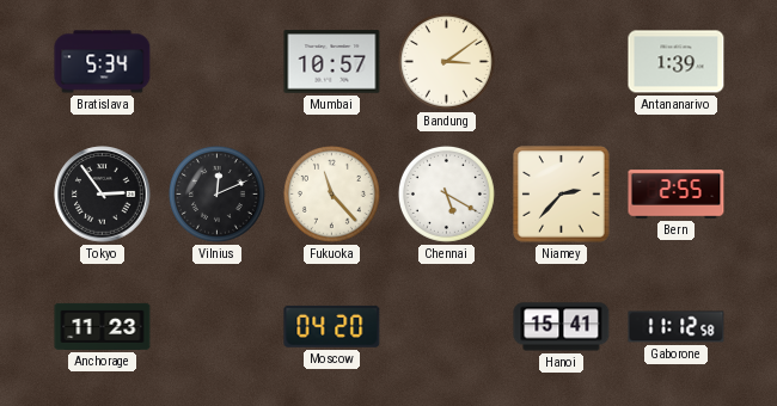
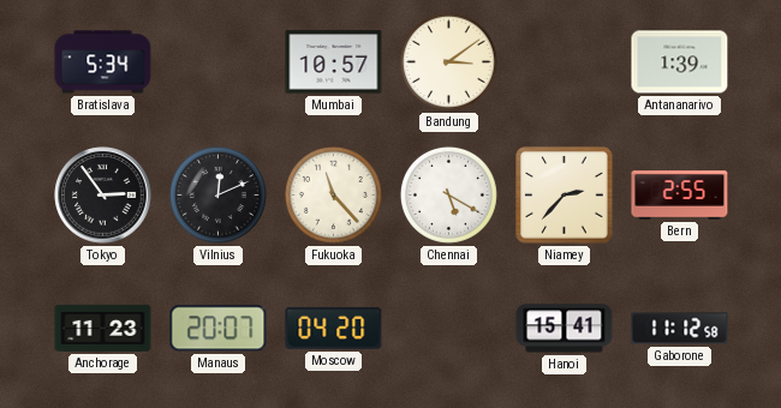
Manaus: none -> 20:07 (219, 329)
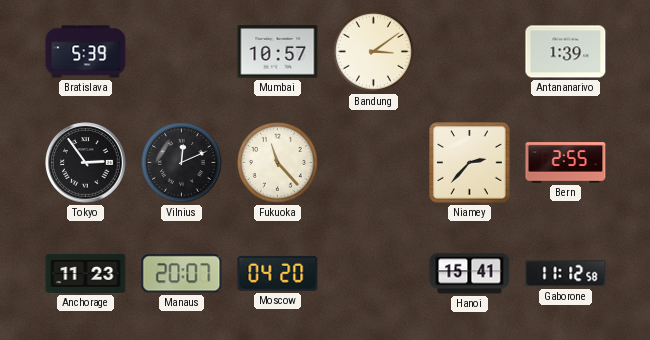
Bratislava: 5:34 -> 5:39 (86, 52)
Chennai: 5:20 -> none (448, 194)
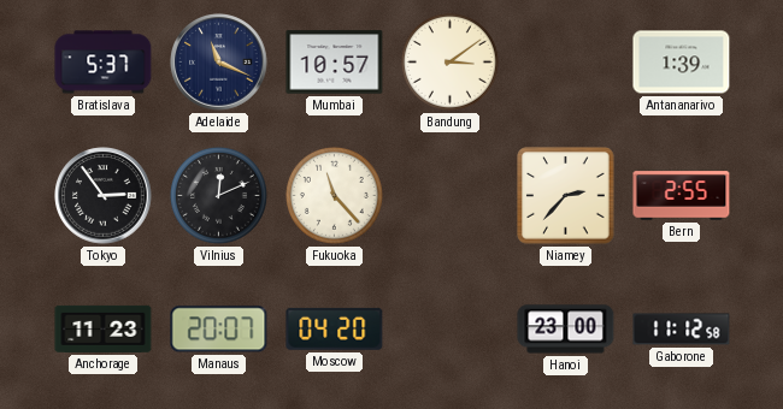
Bratislava: 5:39 -> 5:37 (104, 63)
Adelaide: none -> 11:19 (219, 63)
Hanoi: 15:41 -> 23:00 (566, 330)
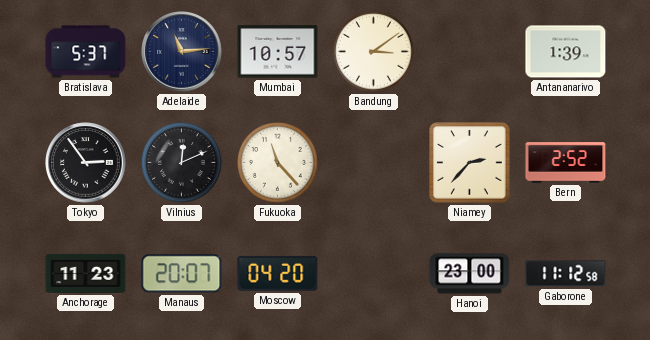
Adelaide: 11:19 -> 11:14 (182, 52)
Bern: 2:55 -> 2:52 (566, 163)
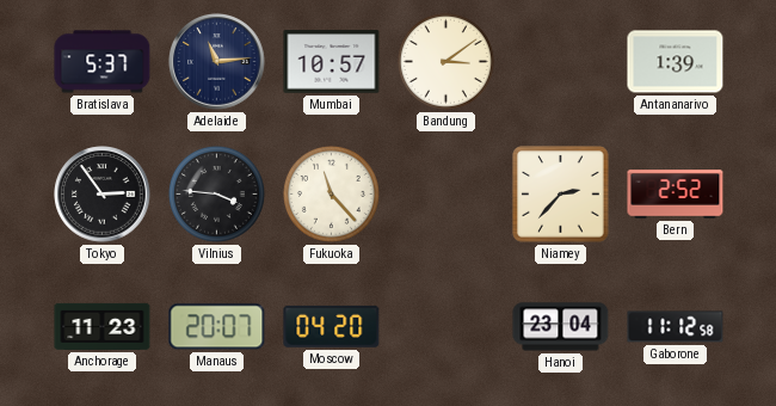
Vilnius: 12:11 -> 3:46 (216, 193)
Hanoi: 23:00 -> 23:04 (561, 327)
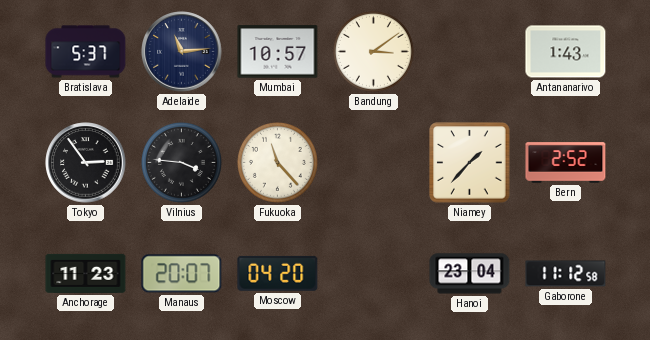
Antananarivo: 1:39 -> 1:43 (566, 52)
Niamey: 2:37 -> 1:37 (470, 163)
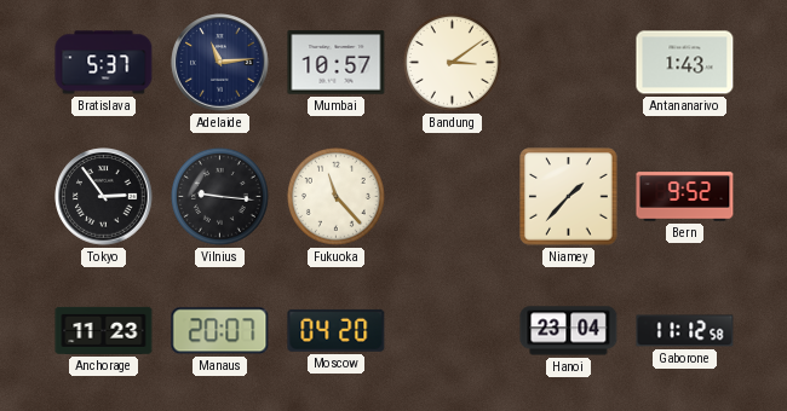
Vilnius: 3:46 -> 9:16 (219, 196)
Bern: 2:52 -> 9:52 (685, 197)
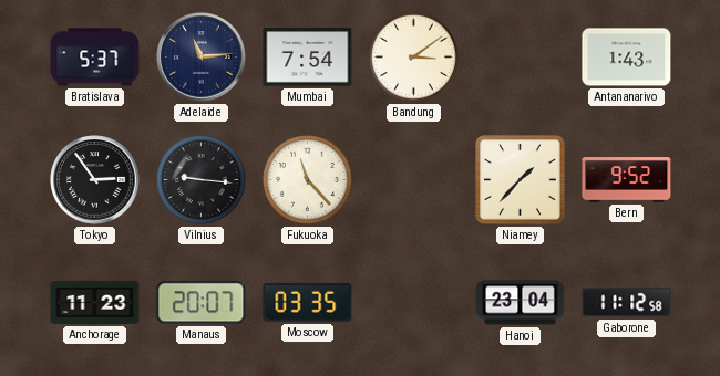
Mumbai: 10:57 -> 7:54 (308, 58)
Moscow: 04:20 -> 03:35 (308, 302)
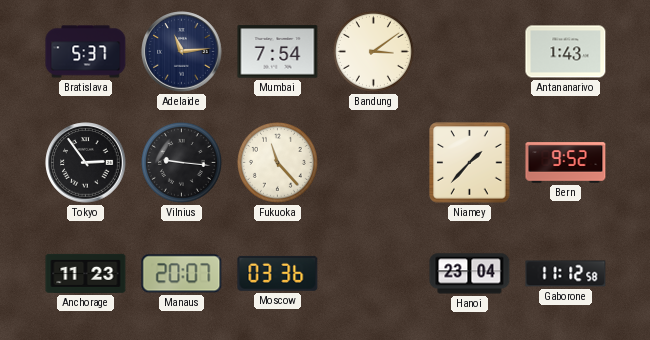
Moscow: 03:35 -> 03:36 (278, 273)
